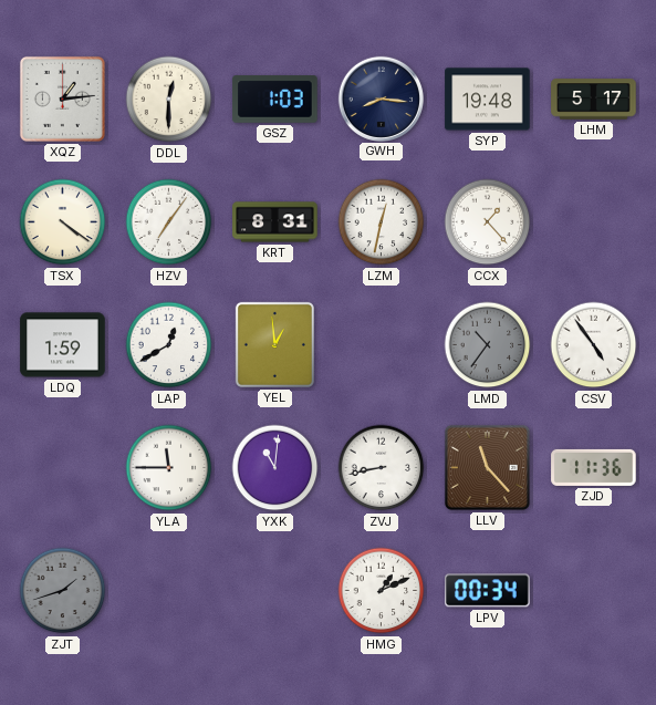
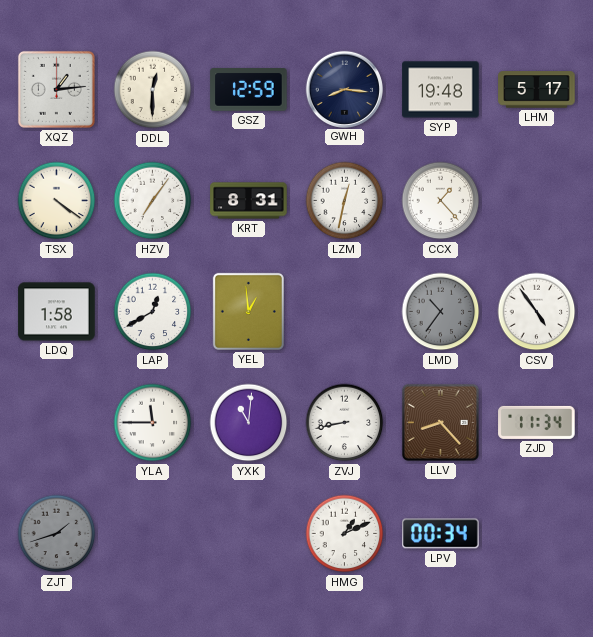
GSZ: 1:03 -> 12:59 (249, 90)
LDQ: 1:59 -> 1:58 (57, 312)
LLV: 11:23 -> 8:23 (440, 422)
ZJD: 11:36 -> 11:34 (537, 422)
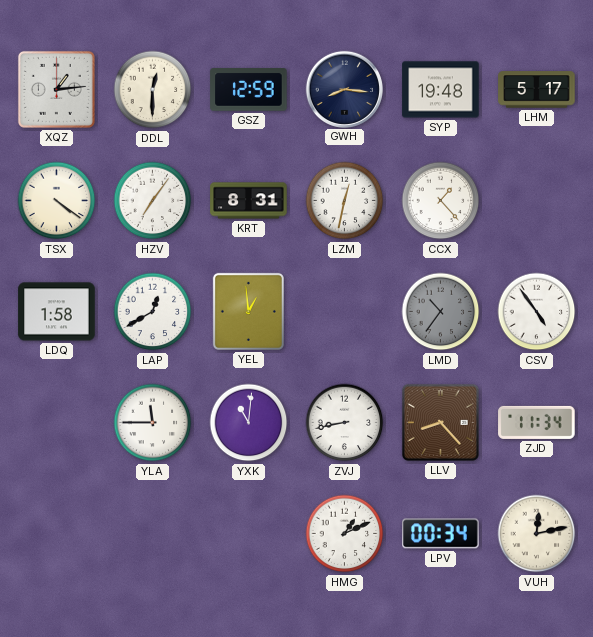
ZJT: 1:42 -> none (57, 534)
VUH: none -> 12:13 (537, 534)
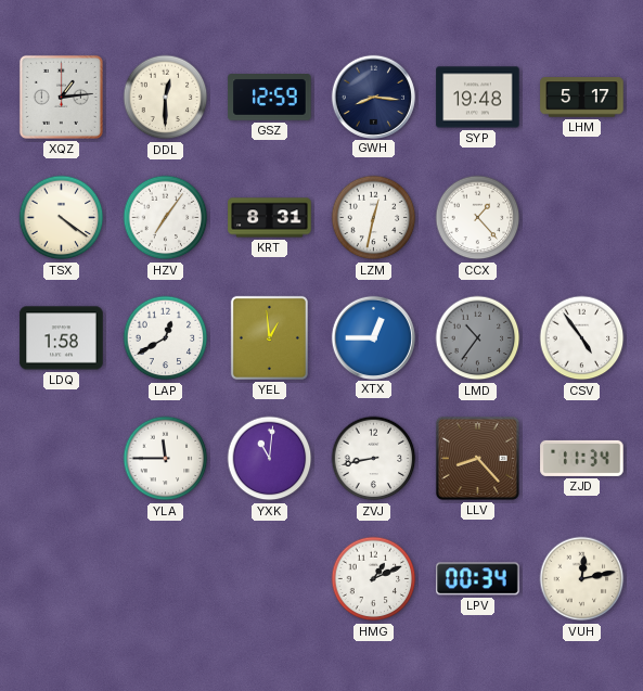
XTX: none -> 12:45 (373, 337)
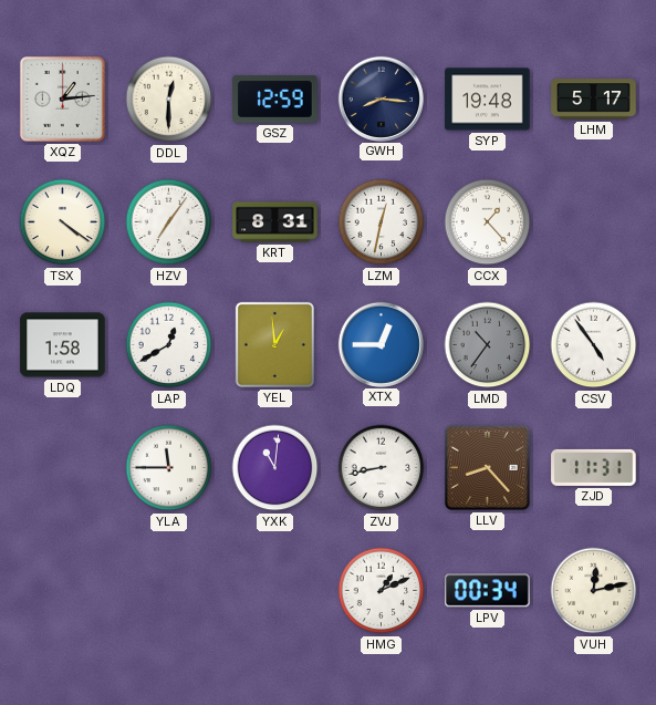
ZJD: 11:34 -> 11:31 (594, 467)
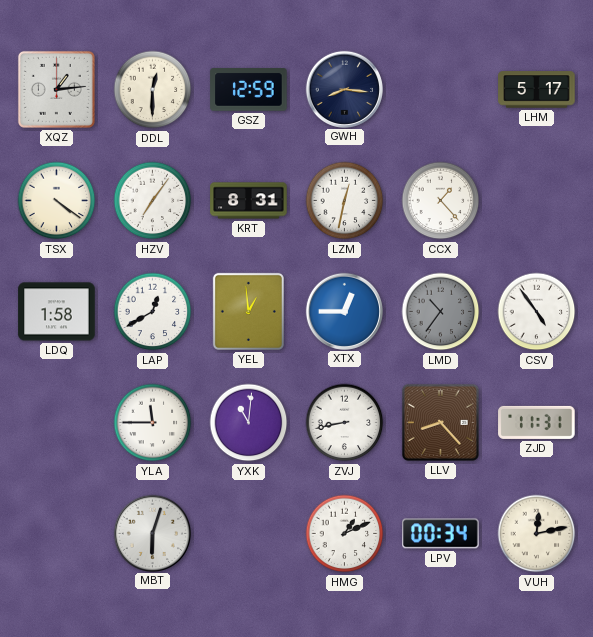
SYP: 19:48 -> none (488, 100)
MBT: none -> 6:03 (152, 533)
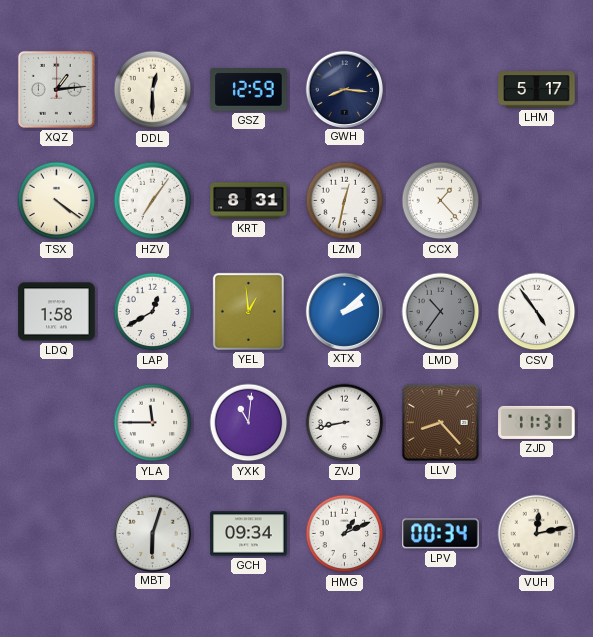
XTX: 12:45 -> 2:08 (344, 311)
GCH: none -> 09:34 (249, 534)
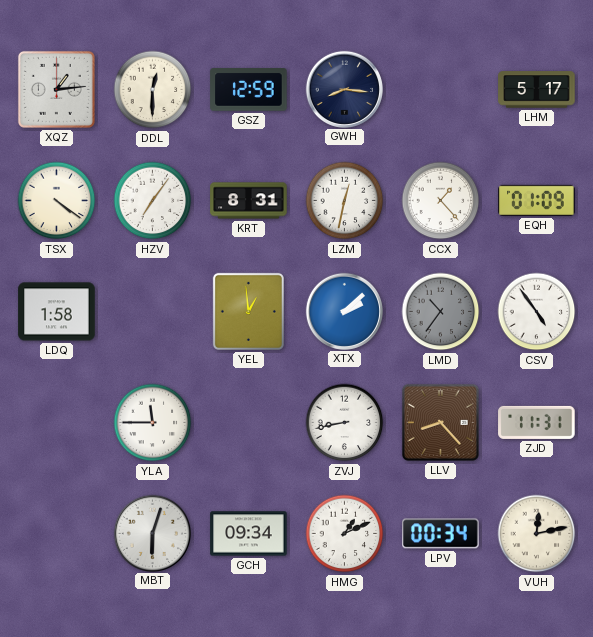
EQH: none -> 01:09 (537, 200)
LAP: 12:40 -> none (153, 312)
YXK: 11:01 -> none (249, 423)
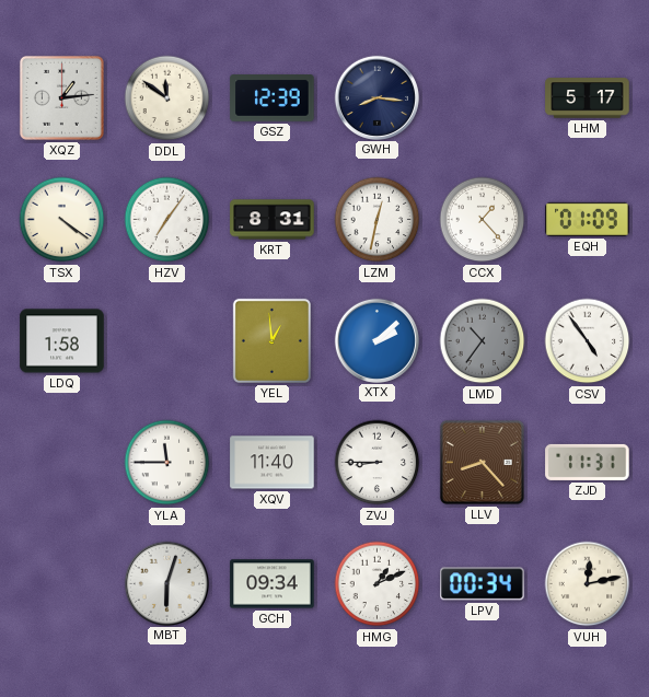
DDL: 12:30 -> 11:51 (167, 98)
GSZ: 12:59 -> 12:39 (273, 98)
XQV: none -> 11:40 (273, 463)
ZVJ: 8:43 -> 8:45 (378, 463)
